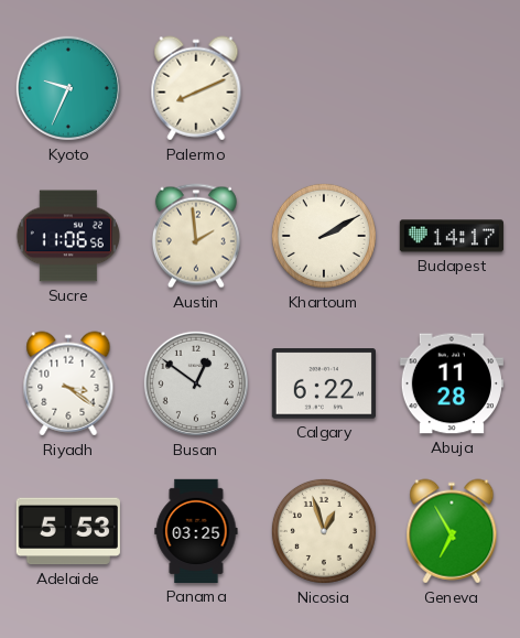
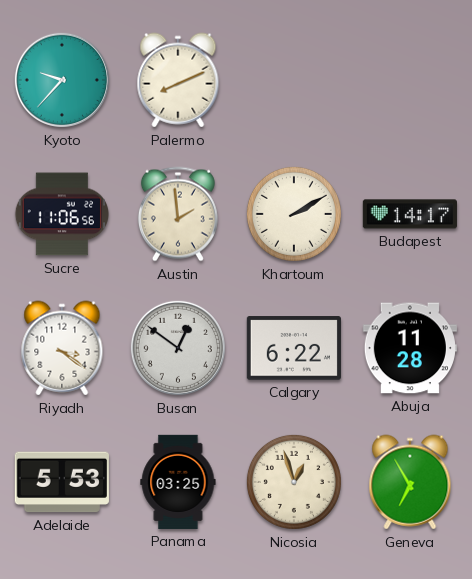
Kyoto: 9:34 -> 9:37 (62, 80)
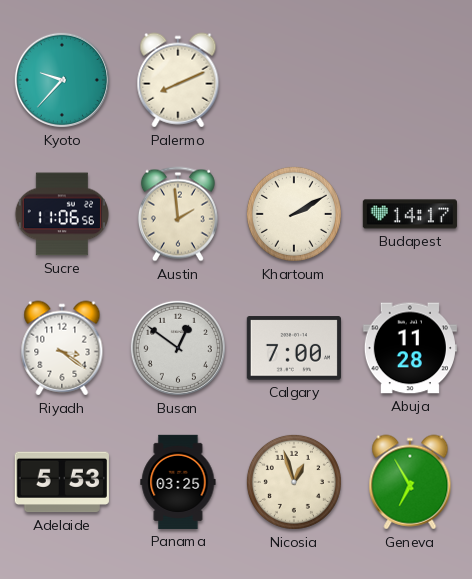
Calgary: 6:22 -> 7:00 (294, 348)
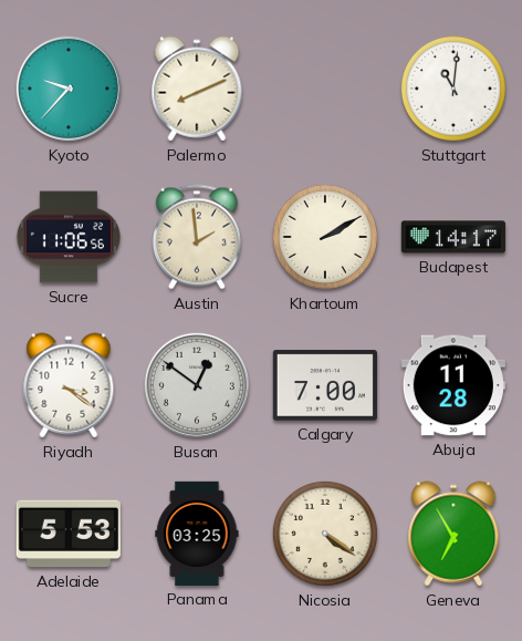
Stuttgart: none -> 11:01 (453, 89)
Nicosia: 12:57 -> 4:21 (325, 534)
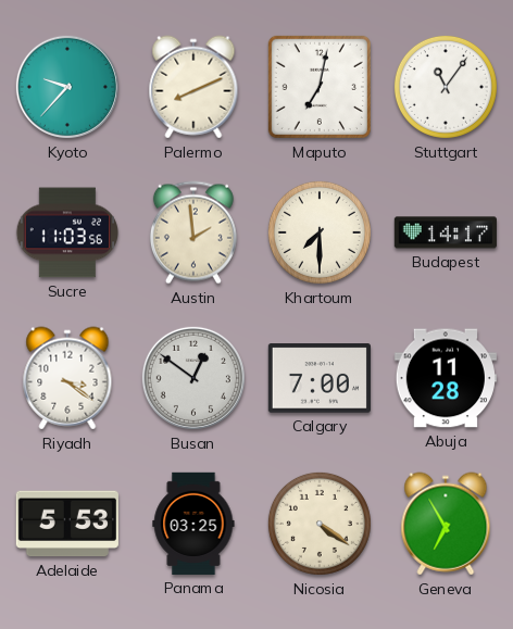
Maputo: none -> 7:02 (320, 87)
Stuttgart: 11:01 -> 11:06 (446, 87)
Sucre: 11:06 -> 11:03 (66, 232)
Khartoum: 2:10 -> 7:30 (320, 232)
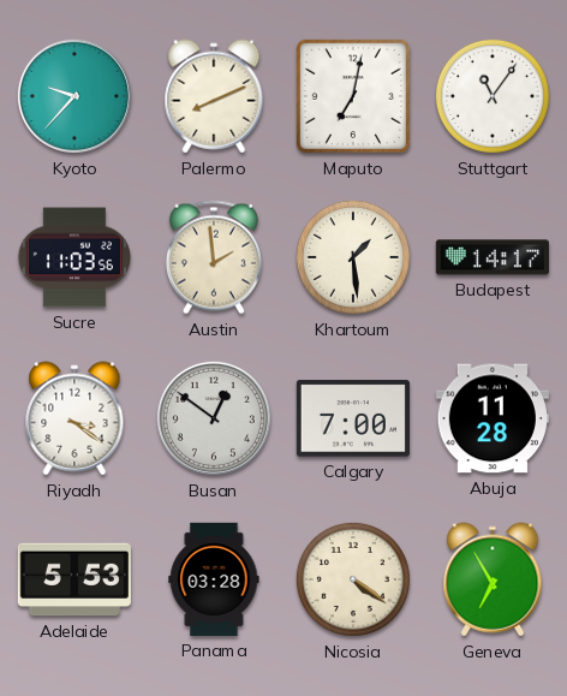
Khartoum: 7:30 -> 1:29 (353, 257)
Panama: 03:25 -> 03:28 (214, 579)
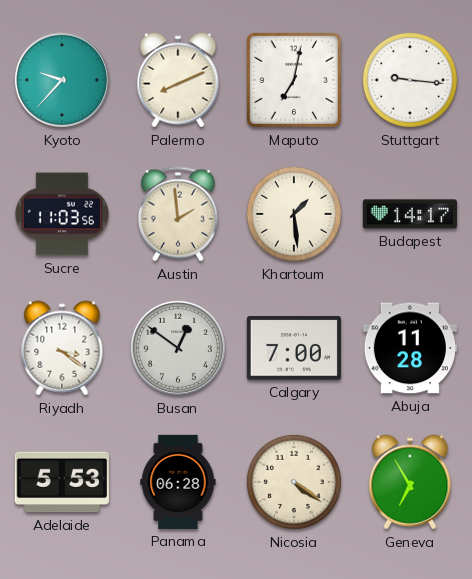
Stuttgart: 11:06 -> 9:16 (410, 80)
Panama: 03:28 -> 06:28 (178, 482)
